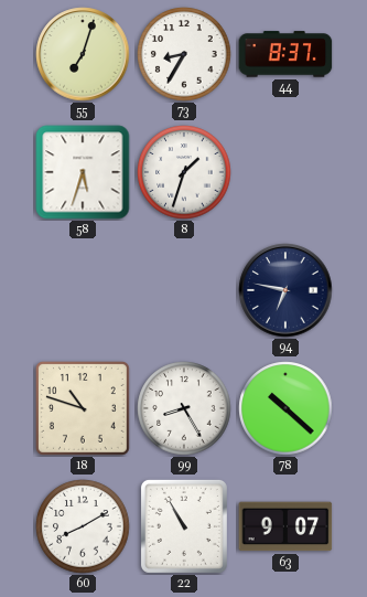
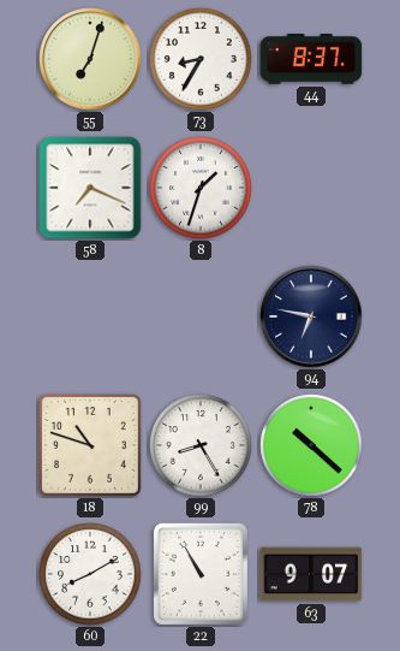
58: 5:33 -> 7:19 (90, 188)
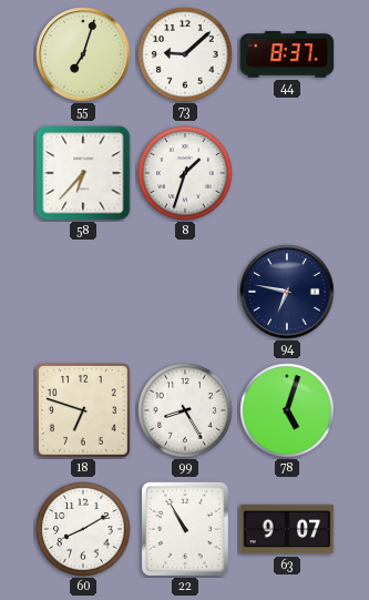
73: 8:35 -> 9:08 (185, 54)
58: 7:19 -> 6:37 (83, 173)
18: 10:48 -> 6:48 (83, 410)
78: 10:22 -> 5:03 (287, 410)
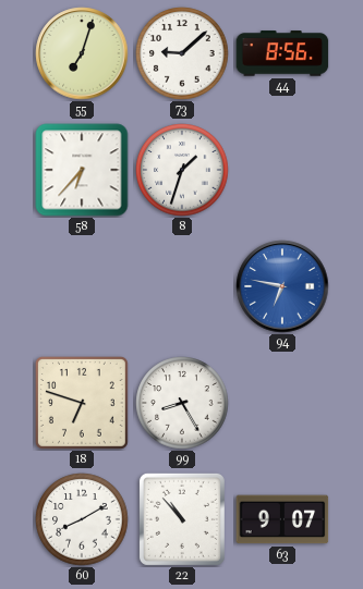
44: 8:37 -> 8:56 (282, 53)
94 dial: navy -> blue (282, 286)
78: 5:03 -> none (287, 410)
22: 10:55 -> 10:53 (182, 519)
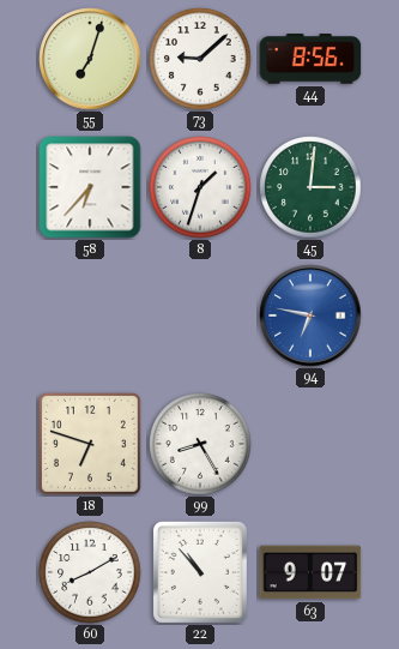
45: none -> 3:01 (310, 187)
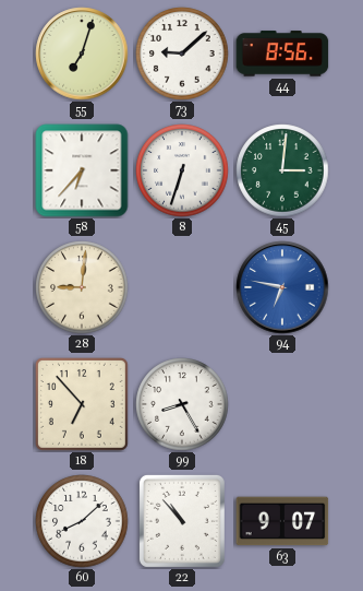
8: 1:33 -> 6:33 (182, 170)
28: none -> 9:01 (82, 287)
18: 6:48 -> 6:53 (82, 404)
60: 8:10 -> 8:08 (82, 521)
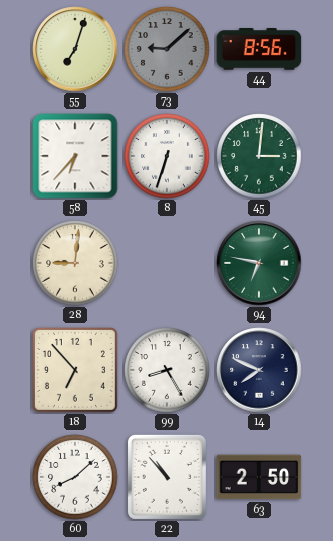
73 dial: white -> grey (167, 49)
94 dial: blue -> green (259, 263)
14: none -> 7:49 (259, 370)
63: 9:07 -> 2:50 (259, 477)
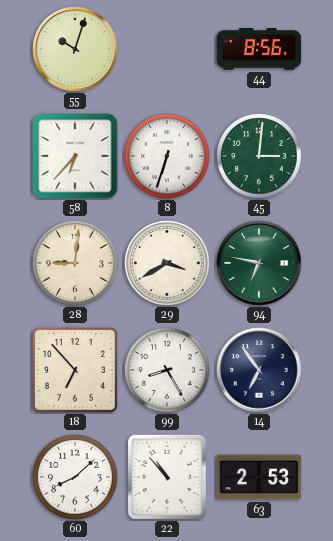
55: 7:03 -> 10:03 (75, 49)
73: 9:08 -> none (167, 49)
29: none -> 3:40 (167, 263)
14: 7:49 -> 6:54 (259, 370)
63: 2:50 -> 2:53 (259, 477)
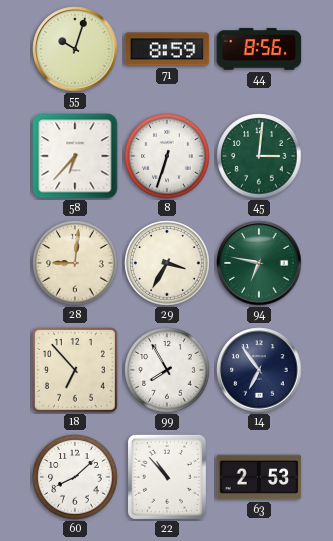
71: none -> 8:59 (167, 49)
29: 3:40 -> 3:35 (167, 263)
99: 8:25 -> 7:55 (167, 370)
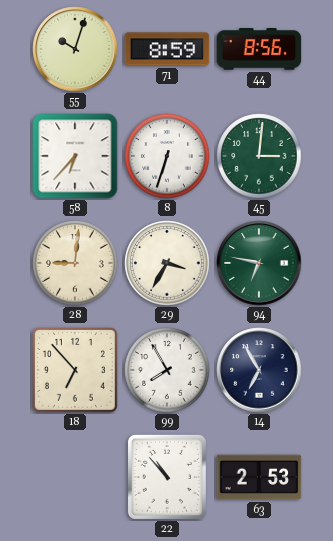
14: 6:54 -> 6:55 (259, 370)
60: 8:08 -> none (75, 477)
